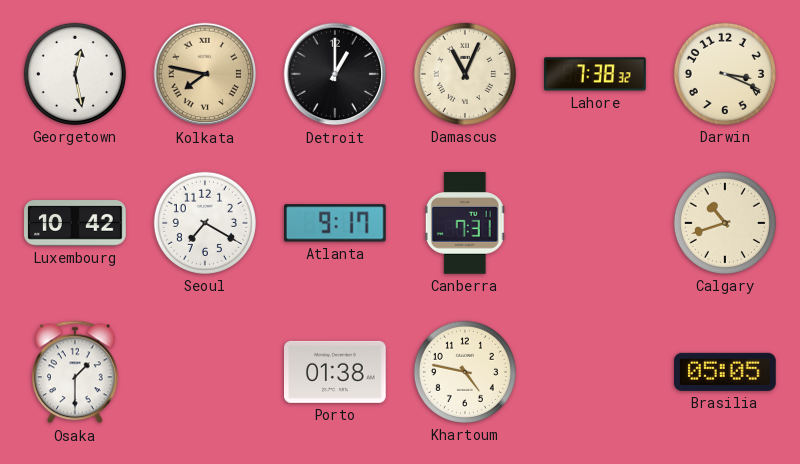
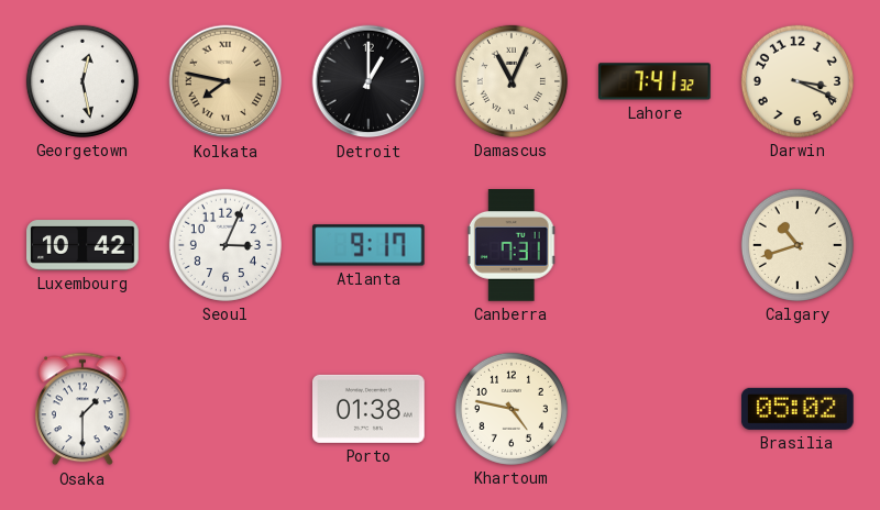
Lahore: 7:38 -> 7:41 (654, 81)
Seoul: 7:20 -> 3:04 (226, 245)
Brasilia: 05:05 -> 05:02 (798, 409)
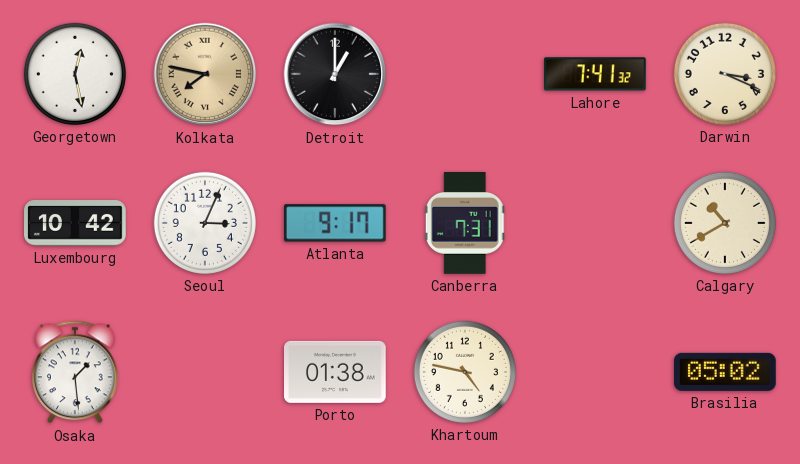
Damascus: 11:04 -> none (512, 81)
Calgary: 10:42 -> 10:40 (725, 223)
Osaka: 1:30 -> 1:29 (76, 372)
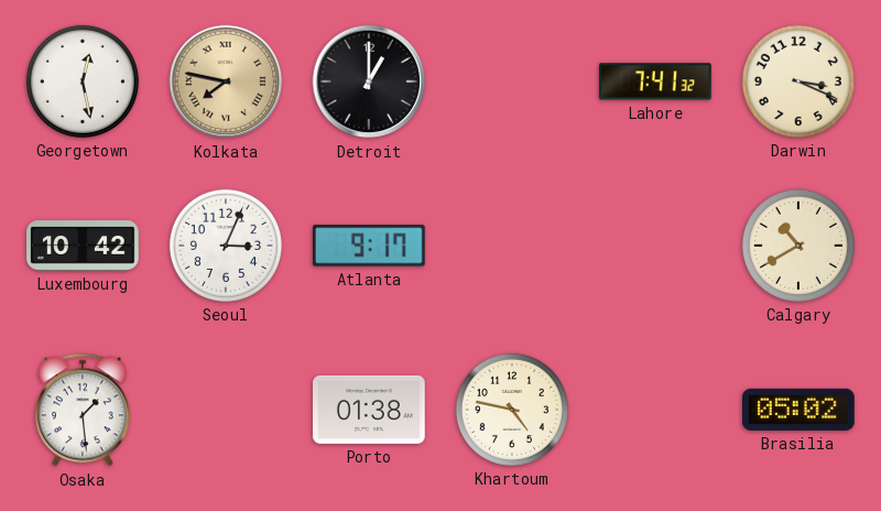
Canberra: 7:31 -> none (465, 224)
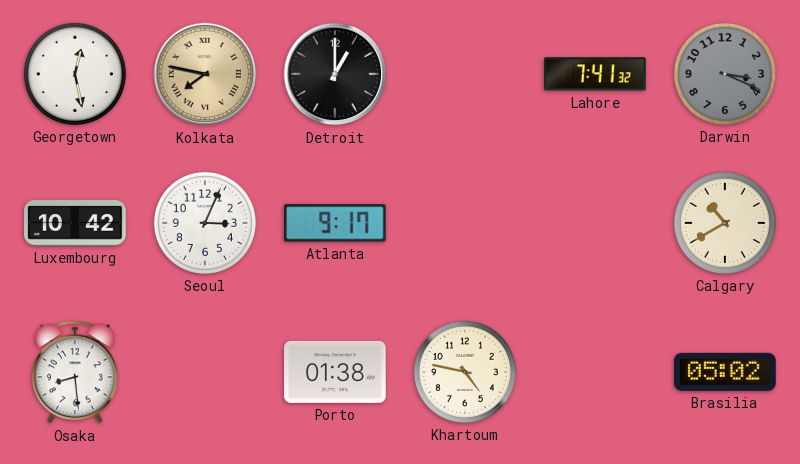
Darwin dial: cream -> grey (725, 74)
Osaka: 1:29 -> 8:29 (76, 372)
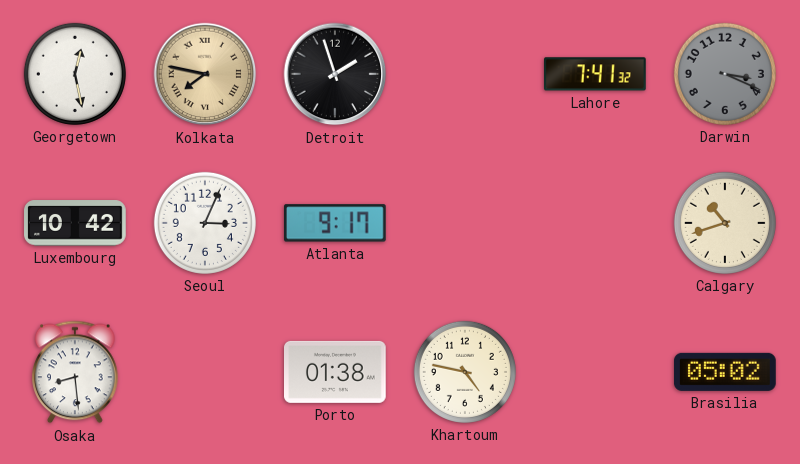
Detroit: 1:00 -> 1:57 (335, 74)
Calgary: 10:40 -> 10:42 (725, 223)
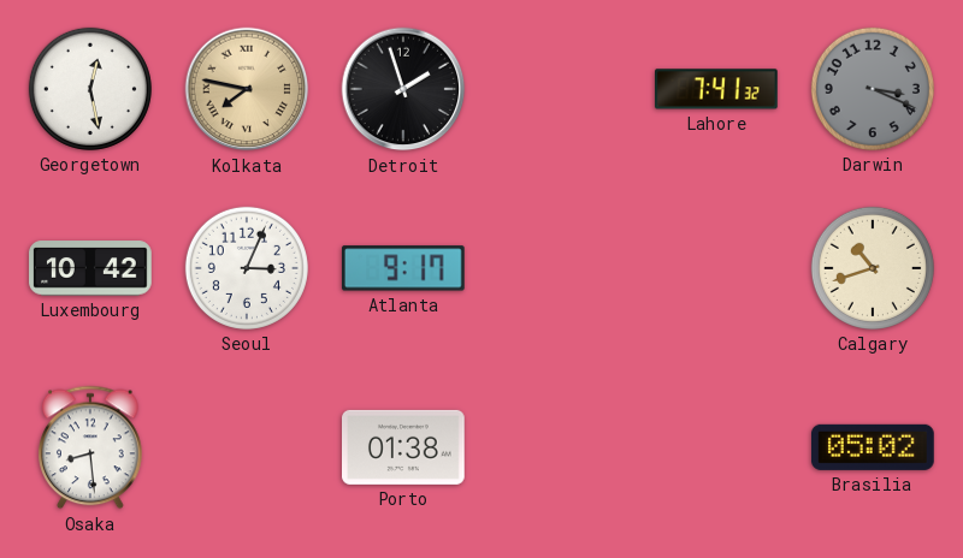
Khartoum: 4:47 -> none (465, 372)
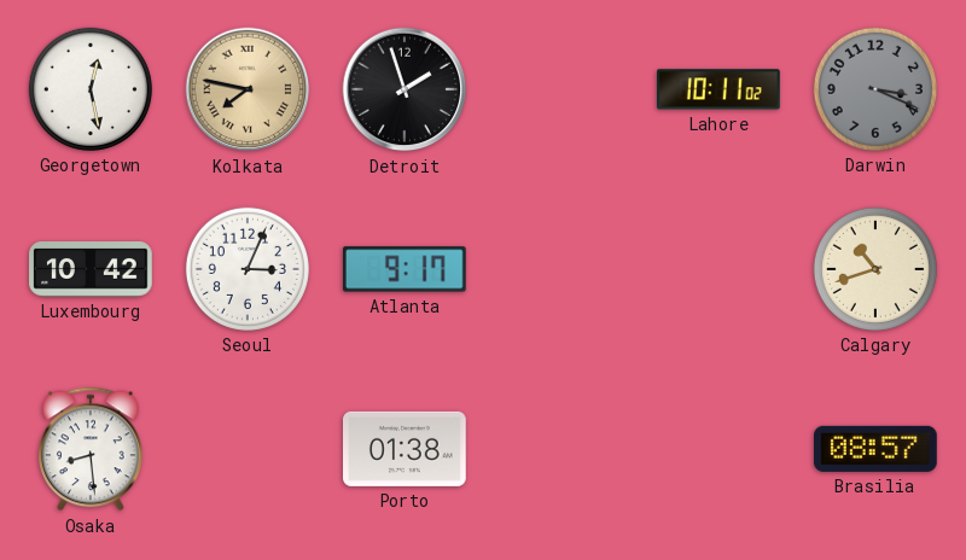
Lahore: 7:41 -> 10:11 (718, 89)
Brasilia: 05:02 -> 08:57 (875, 449)
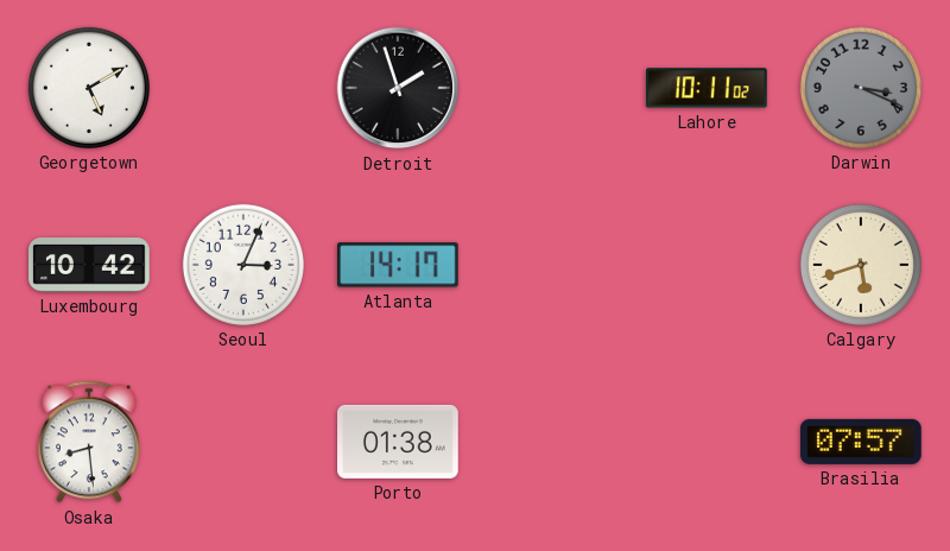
Georgetown: 12:28 -> 5:10 (89, 88)
Kolkata: 7:47 -> none (248, 89)
Atlanta: 9:17 -> 14:17 (398, 265)
Calgary: 10:42 -> 5:42 (861, 265)
Brasilia: 08:57 -> 07:57 (861, 442)
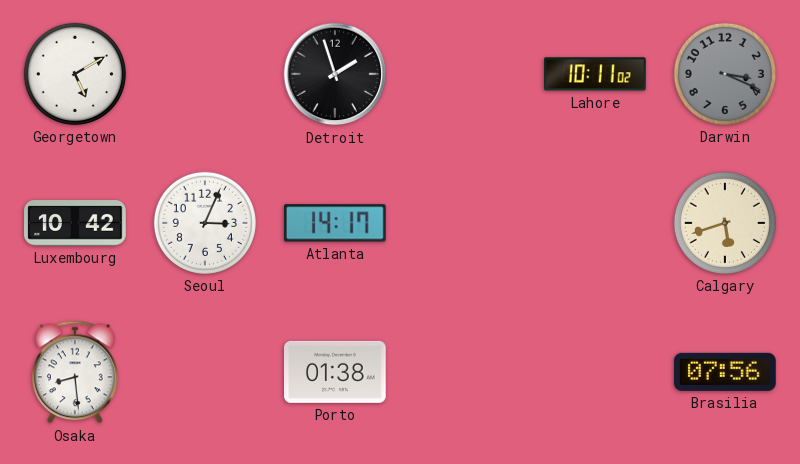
Brasilia: 07:57 -> 07:56 (725, 372)
